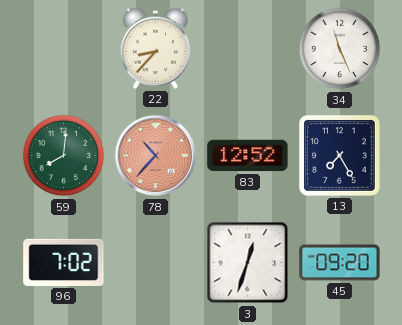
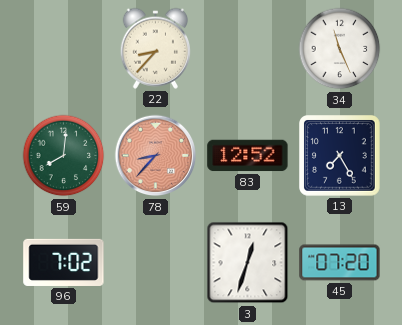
78: 10:37 -> 8:37 (156, 156)
45: 09:20 -> 07:20 (340, 263)
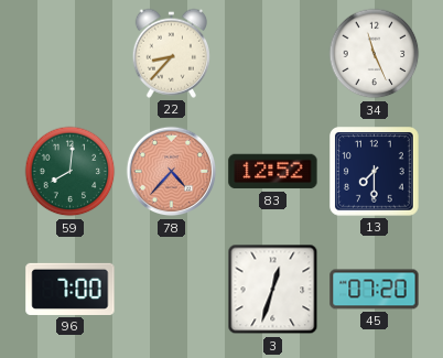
78: 8:37 -> 4:37 (172, 172)
13: 7:25 -> 7:30 (375, 172)
96: 7:02 -> 7:00 (71, 289)
